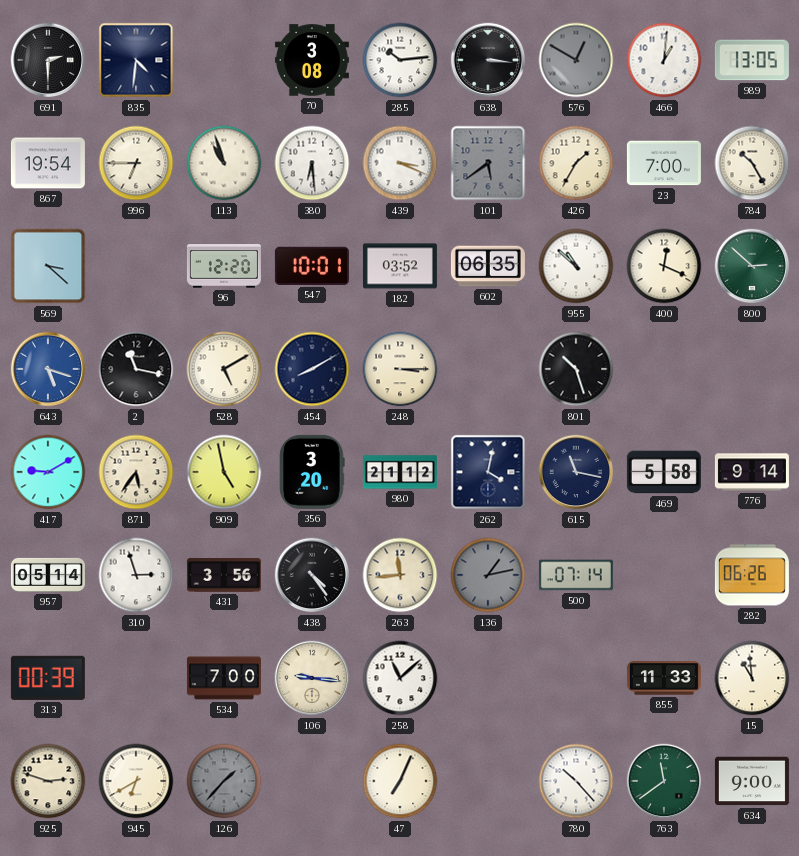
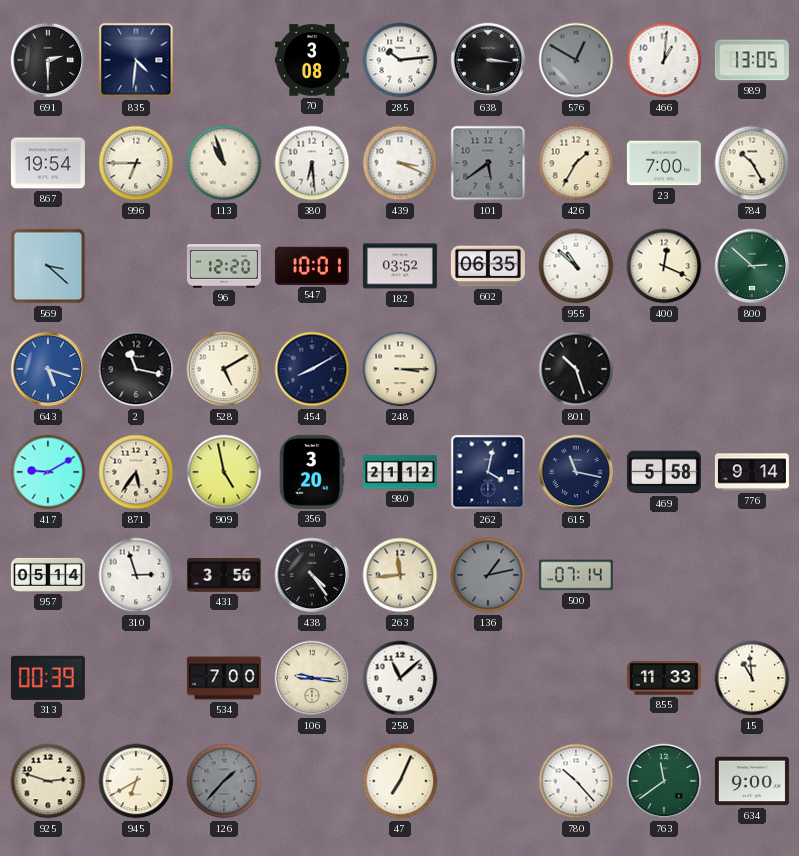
282: 06:26 -> none (752, 575)
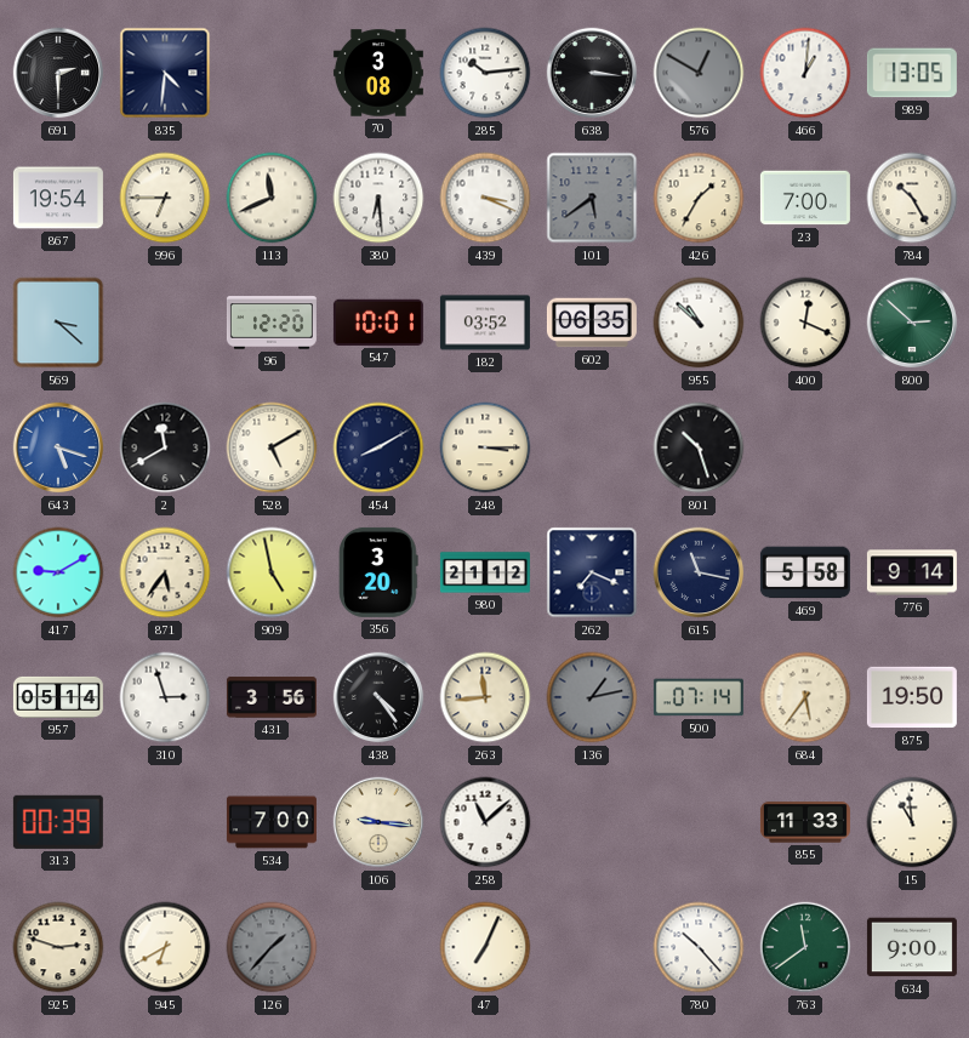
113: 10:57 -> 11:41 (272, 198)
2: 11:17 -> 11:40 (165, 447)
262: 4:02 -> 7:19 (592, 572)
684: none -> 5:36 (805, 697)
875: none -> 19:50 (912, 697)
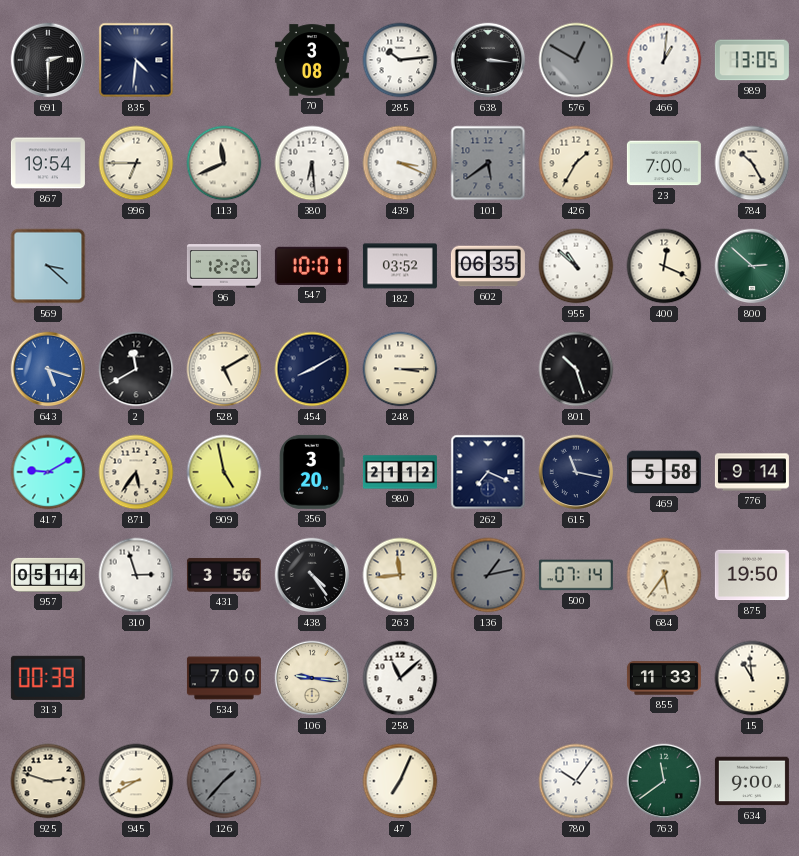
945: 6:40 -> 8:40 (136, 781)
780: 10:23 -> 10:06 (576, 781)
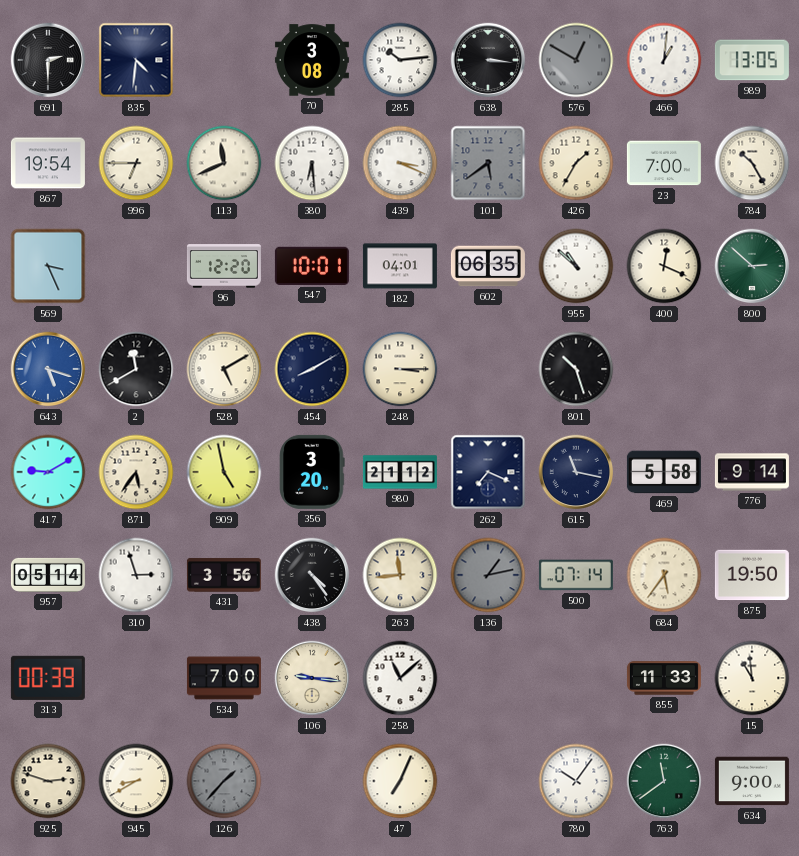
569: 3:22 -> 3:26 (48, 266)
182: 03:52 -> 04:01 (400, 266)
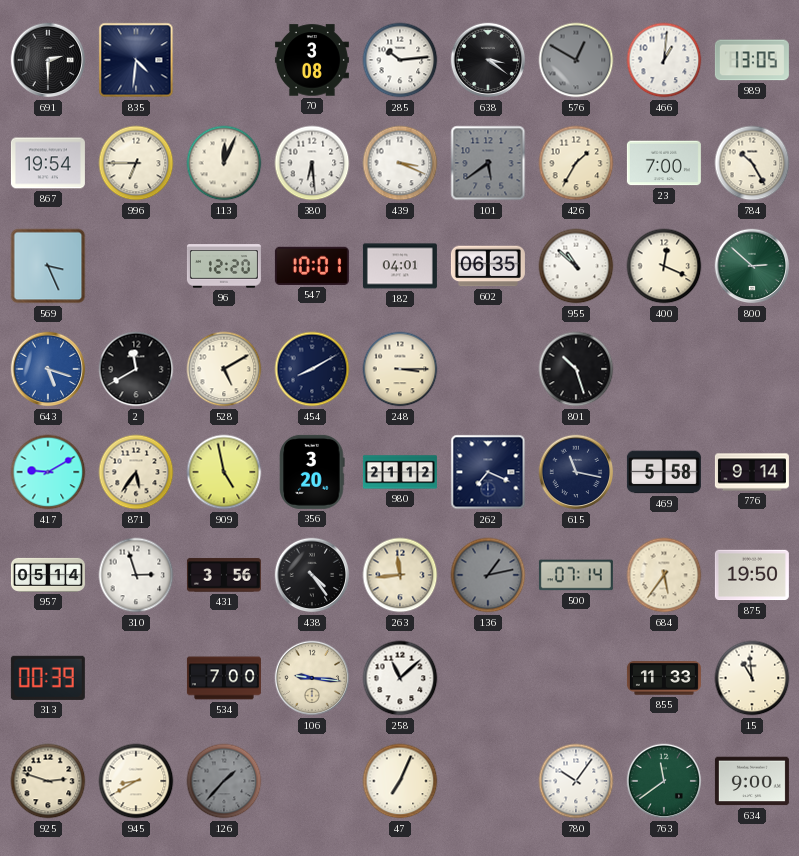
638: 3:16 -> 3:21 (488, 60)
113: 11:41 -> 12:04 (224, 163)
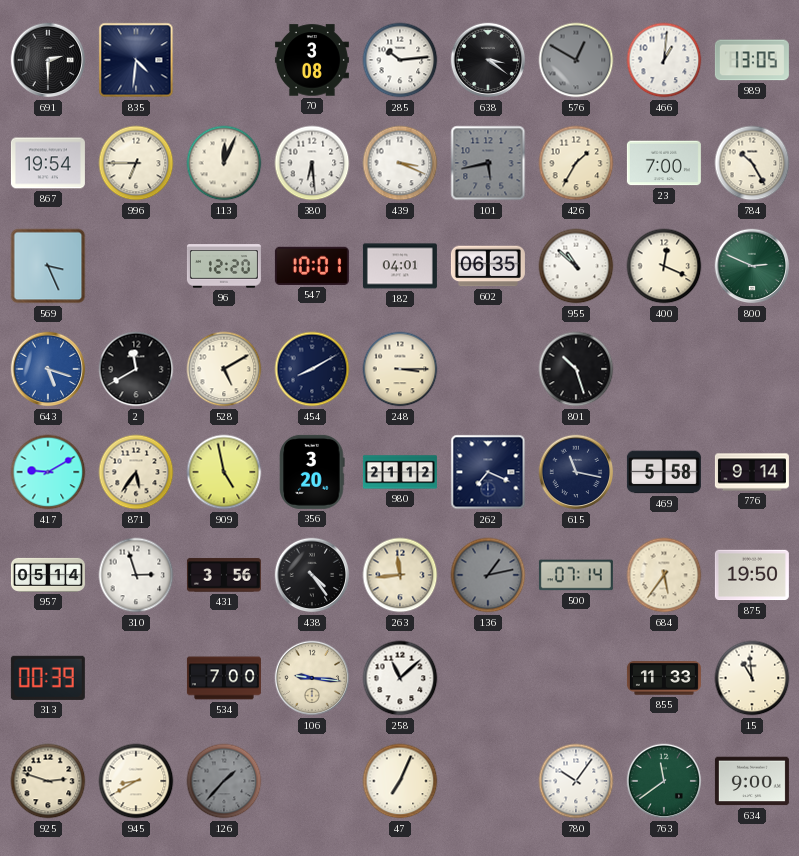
101: 5:39 -> 5:43 (488, 163)
800: 2:52 -> 2:49 (752, 266)
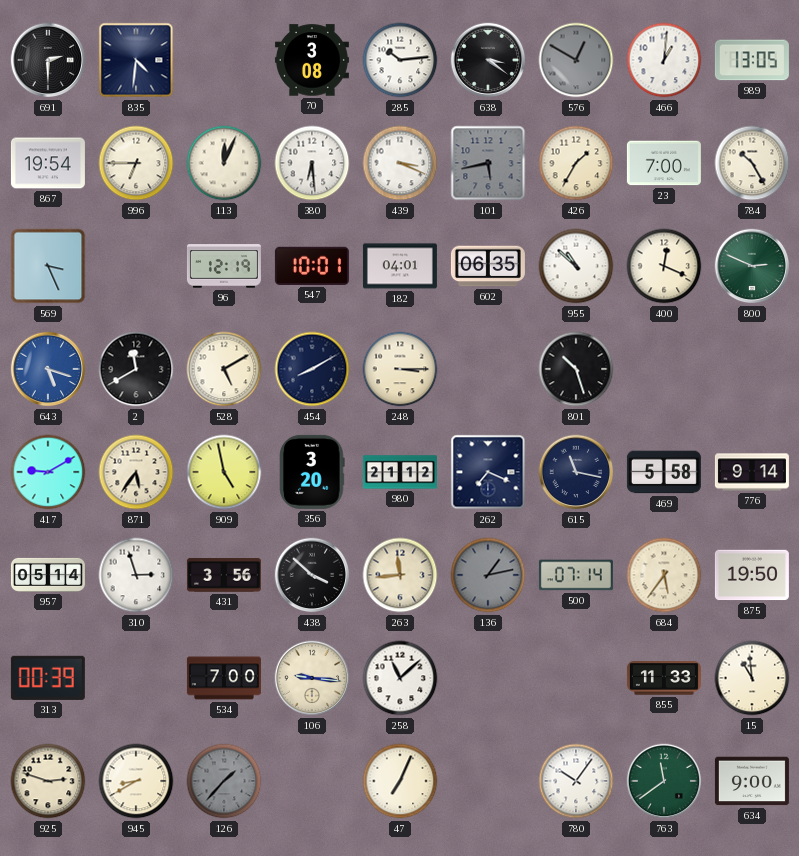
96: 12:20 -> 12:19 (224, 266)
438: 4:24 -> 3:52 (312, 575)
